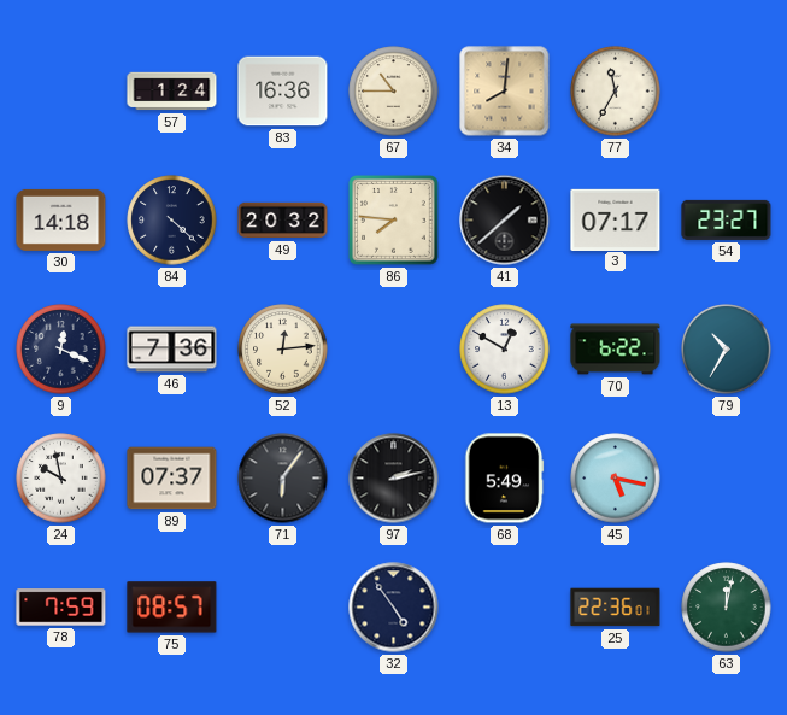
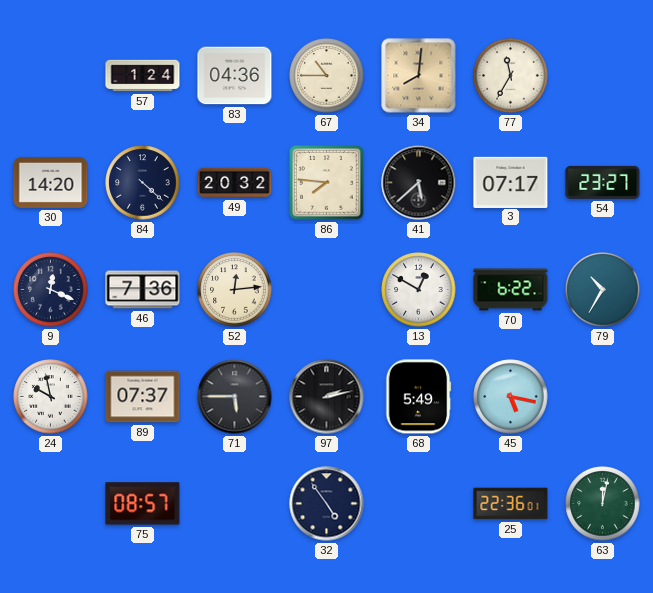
83: 16:36 -> 04:36 (235, 76)
30: 14:18 -> 14:20 (51, 182)
41: 1:38 -> 5:38 (419, 183)
71: 6:06 -> 5:45 (235, 397)
78: 7:59 -> none (61, 608)
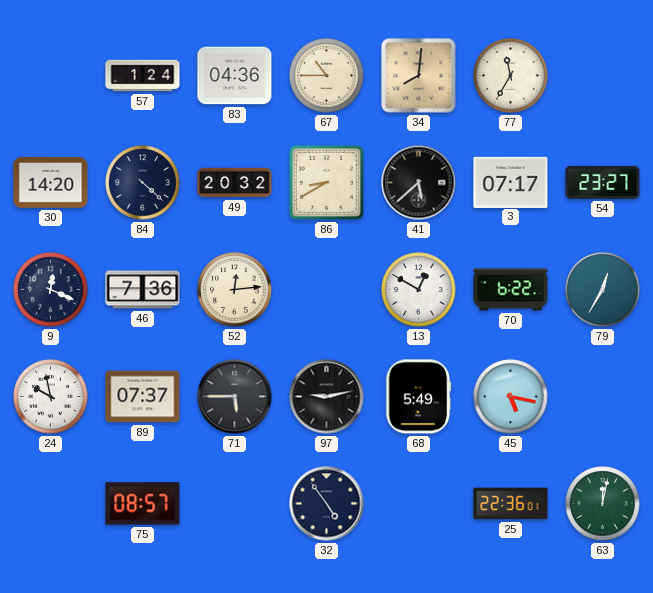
86: 7:46 -> 8:40 (327, 183)
79: 10:35 -> 12:35 (603, 290)
97: 2:13 -> 9:13 (327, 397)
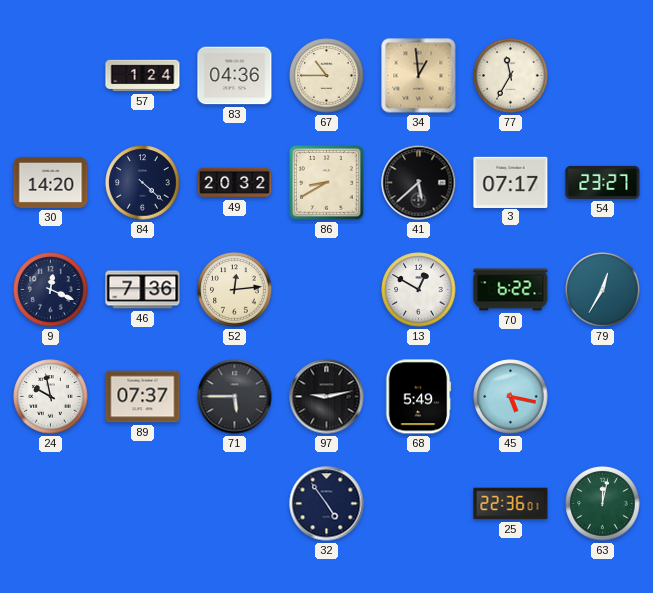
34: 8:01 -> 12:59 (419, 76)
75: 08:57 -> none (143, 504)
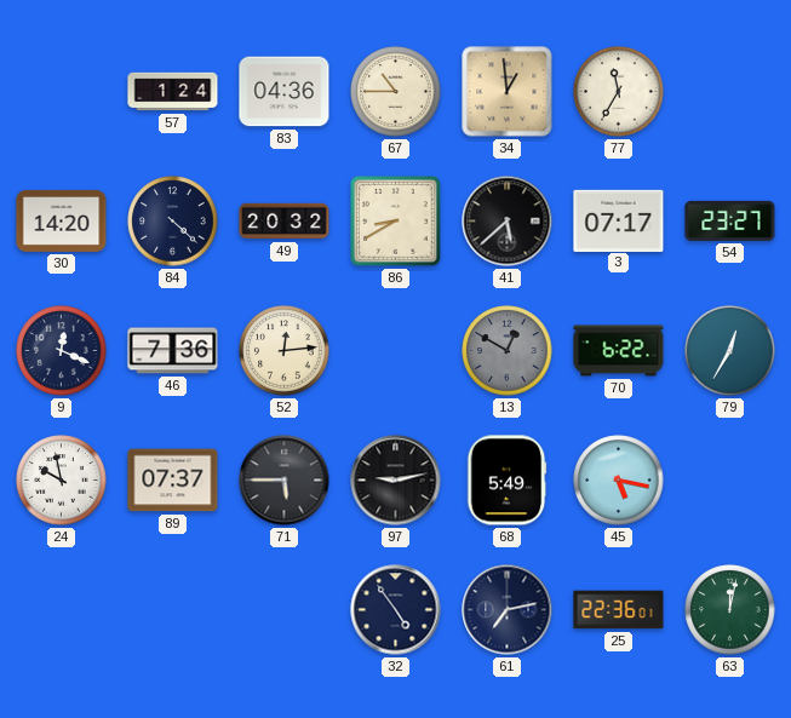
13 dial: white -> grey (508, 351)
61: none -> 7:13 (508, 610)
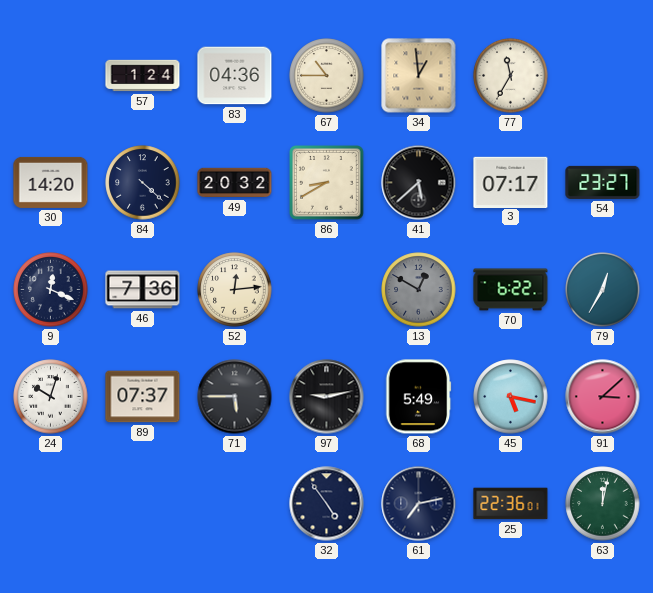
24: 9:58 -> 10:03 (51, 397)
91: none -> 3:08 (603, 397)
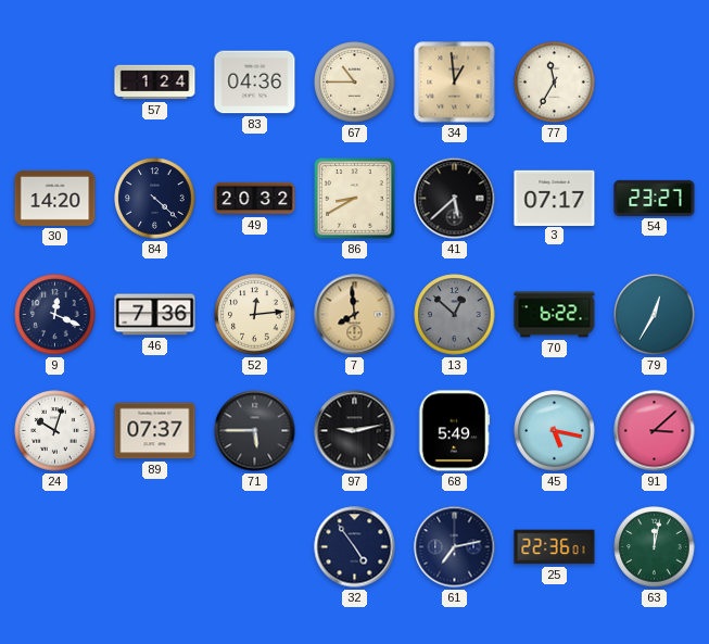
7: none -> 7:59 (355, 315)
13: 12:50 -> 12:52 (455, 315)
